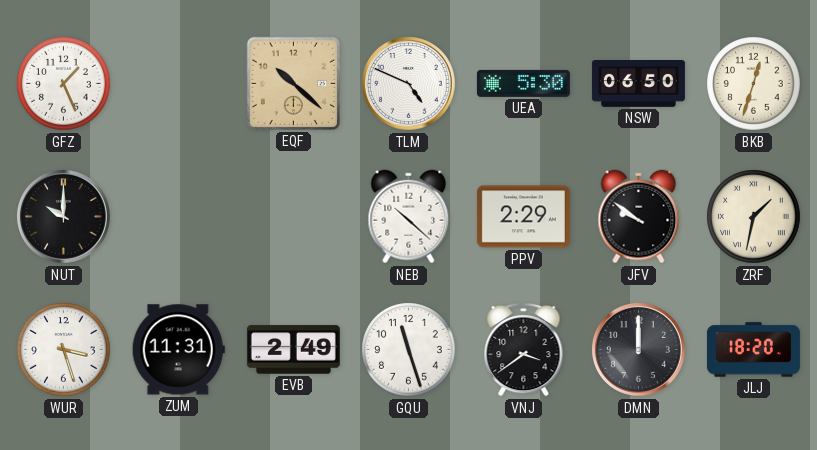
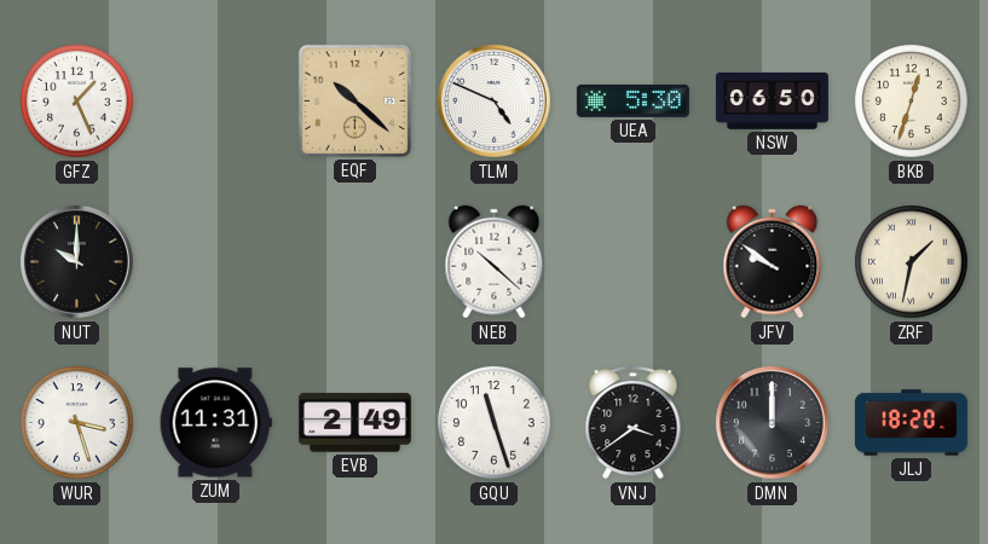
PPV: 2:29 -> none (523, 217)
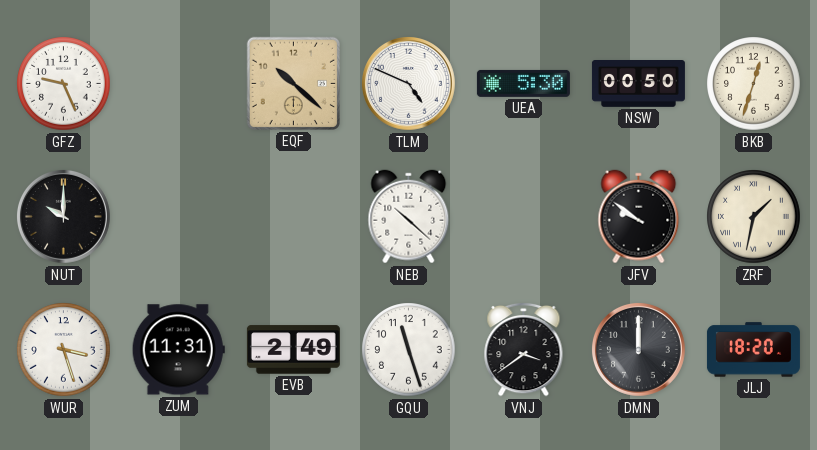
GFZ: 1:26 -> 9:26 (64, 84)
NSW: 06:50 -> 00:50 (638, 84)
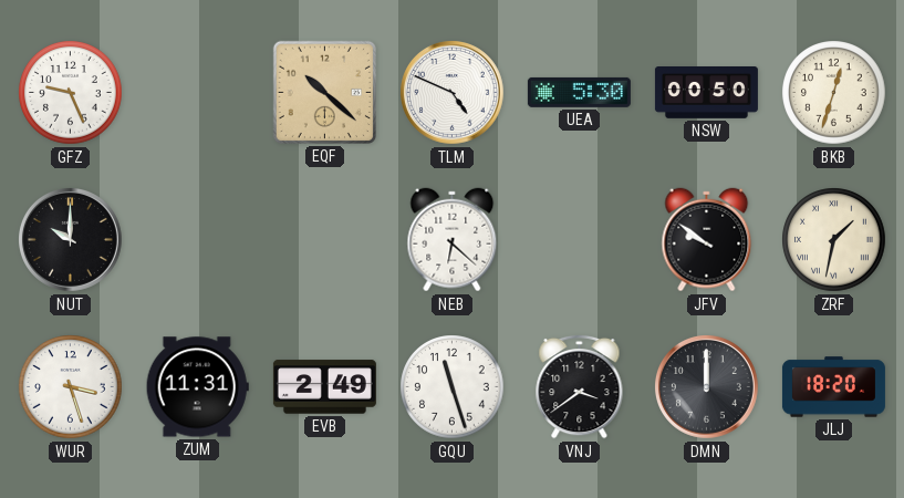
NEB: 10:22 -> 6:22 (453, 240)
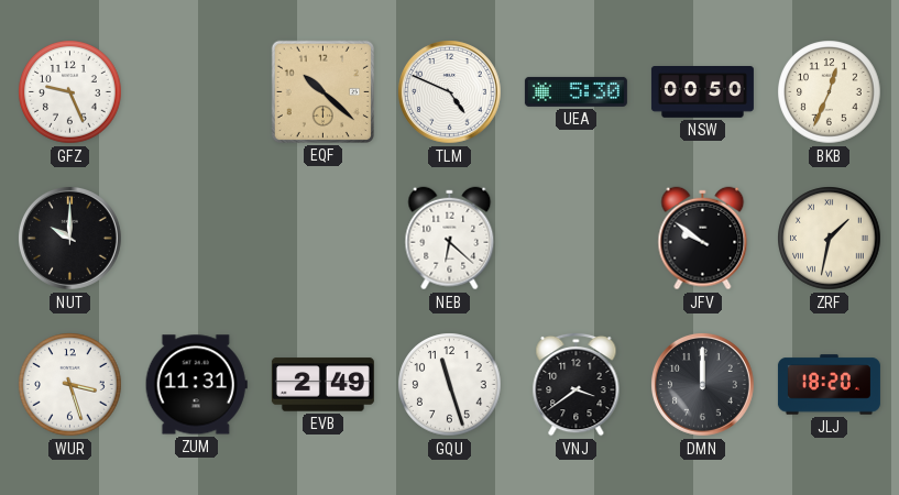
BKB: 12:33 -> 12:34 (830, 92)
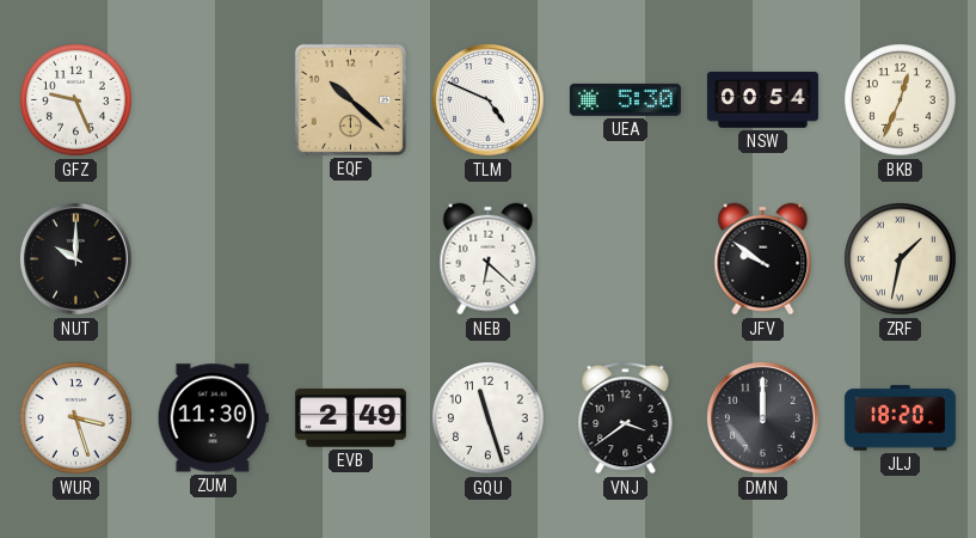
NSW: 00:50 -> 00:54 (762, 100)
ZUM: 11:31 -> 11:30 (213, 418)
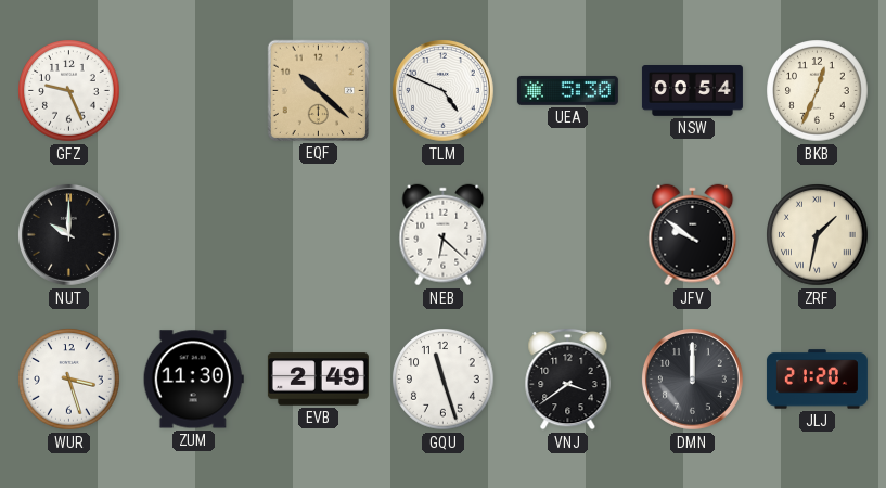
JLJ: 18:20 -> 21:20 (817, 380)
